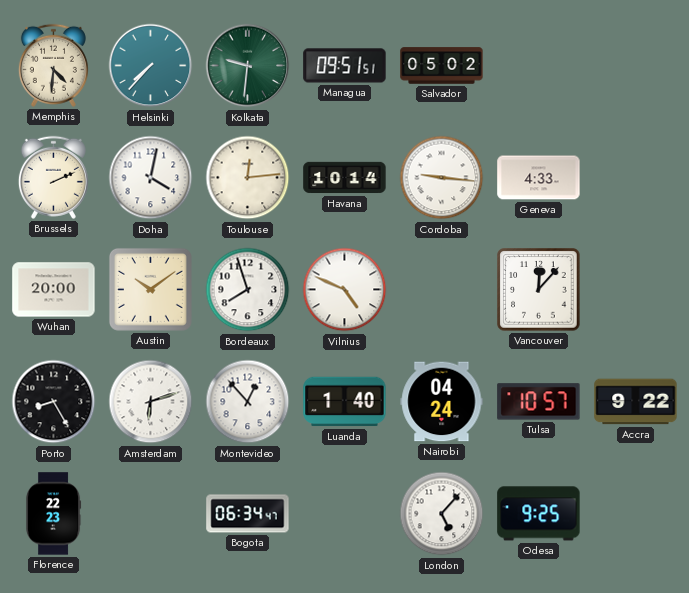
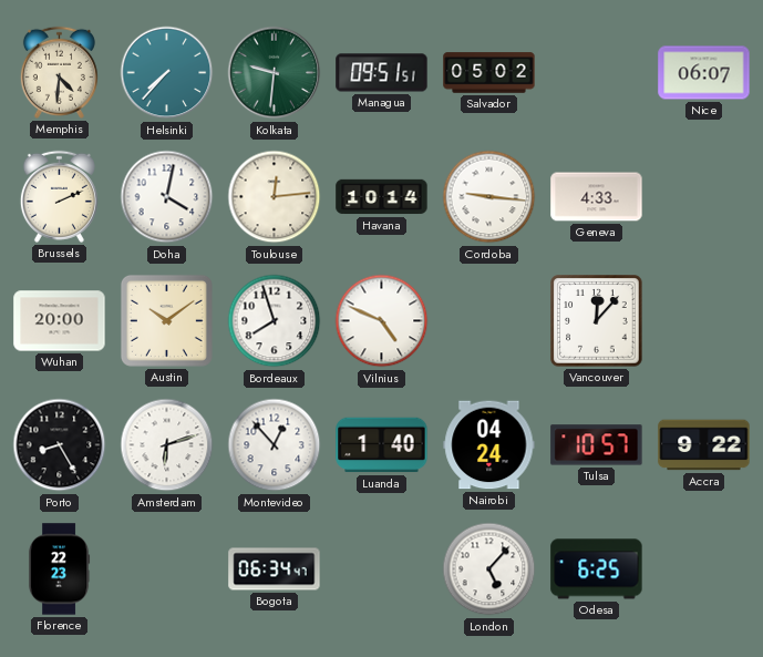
Nice: none -> 06:07 (704, 73)
Odesa: 9:25 -> 6:25 (597, 569)
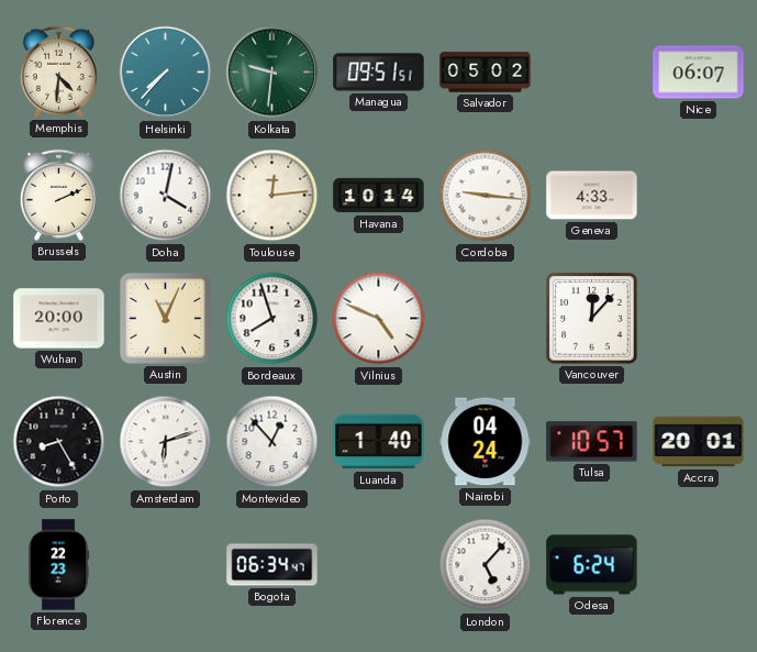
Austin: 10:09 -> 11:04 (165, 318)
Accra: 9:22 -> 20:01 (699, 442)
Odesa: 6:25 -> 6:24 (592, 565)
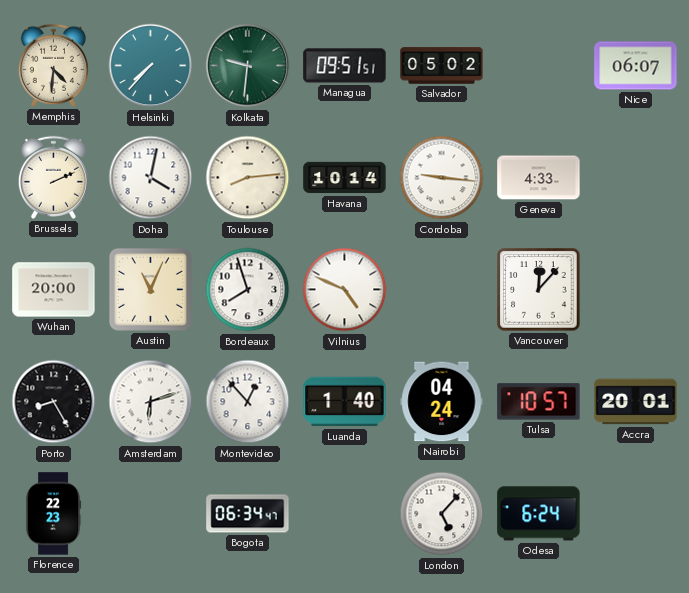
Toulouse: 12:14 -> 8:14 (248, 178)
